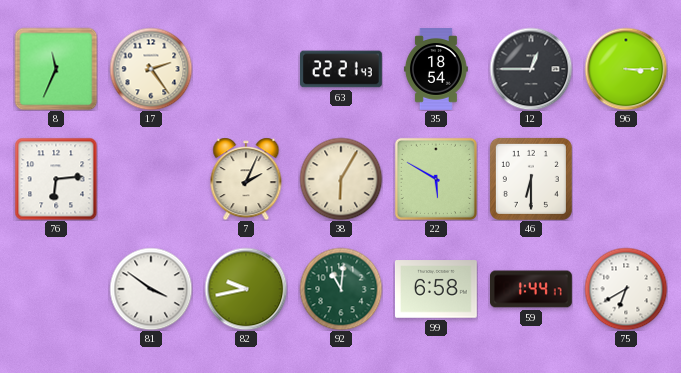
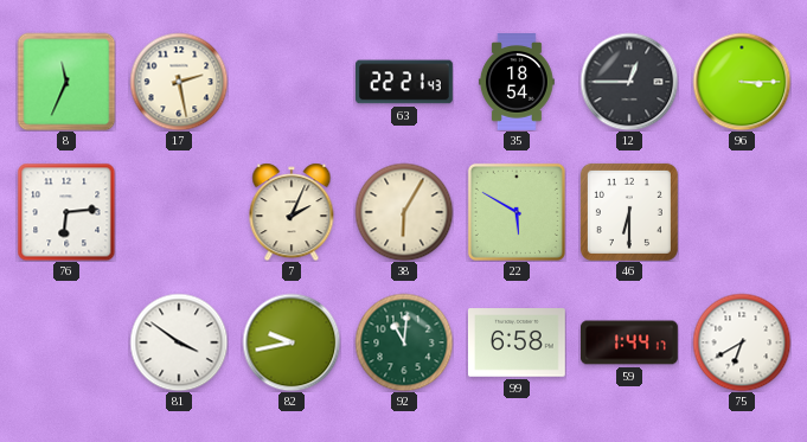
17: 2:24 -> 2:28 (179, 82)
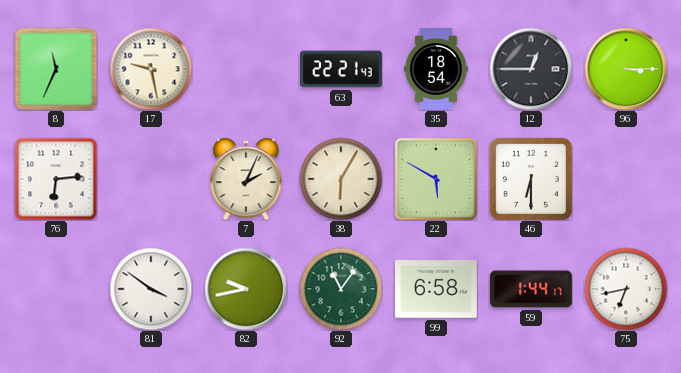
17: 2:28 -> 9:28 (151, 69)
92: 11:01 -> 11:06 (341, 289)
75: 6:40 -> 6:43 (626, 289)
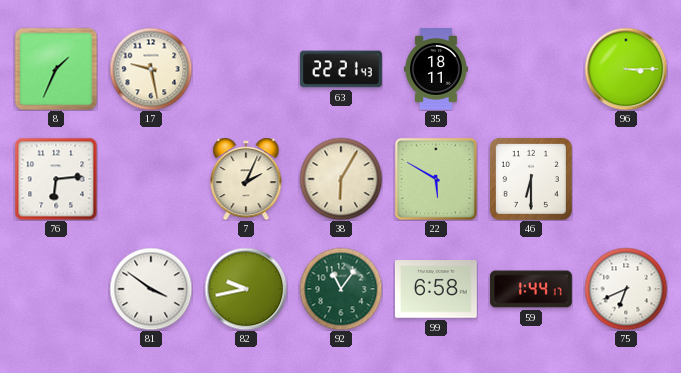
8: 11:34 -> 1:34 (56, 69)
35: 18:54 -> 18:11 (436, 70)
12: 12:45 -> none (531, 69)
75: 6:43 -> 6:41 (626, 289)
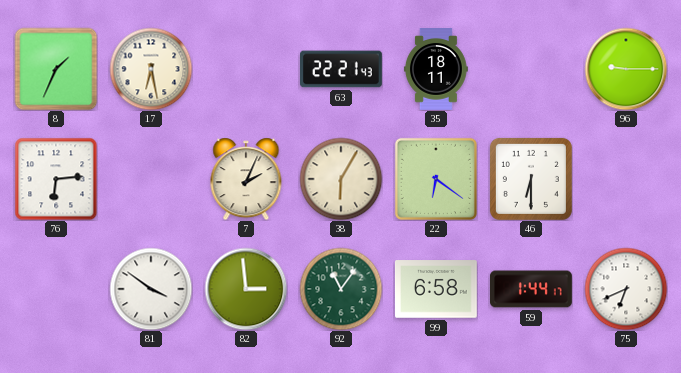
17: 9:28 -> 6:28 (151, 69)
96: 3:15 -> 9:15 (626, 69)
22: 5:50 -> 6:21 (436, 179)
82: 9:43 -> 2:59 (246, 289)
